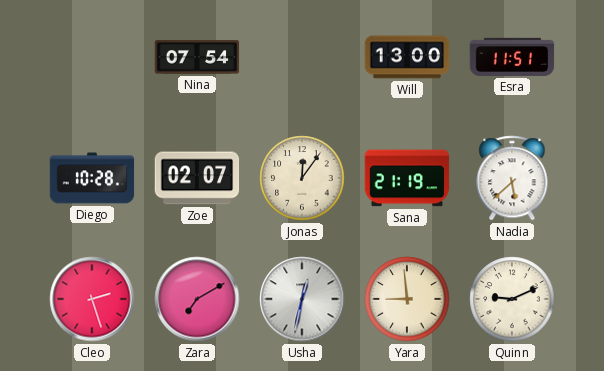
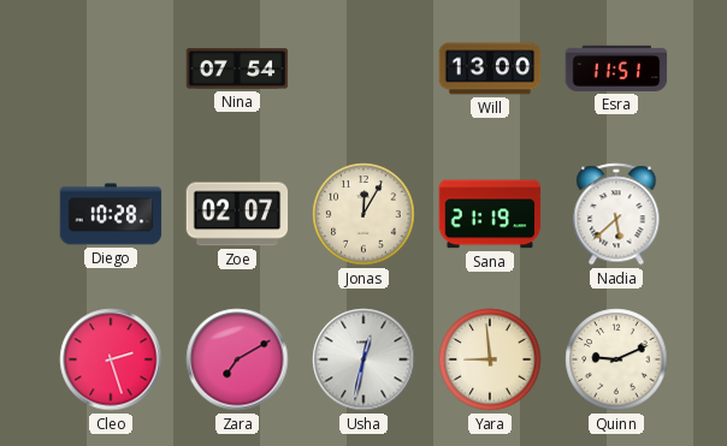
Jonas: 12:06 -> 12:05 (363, 214)
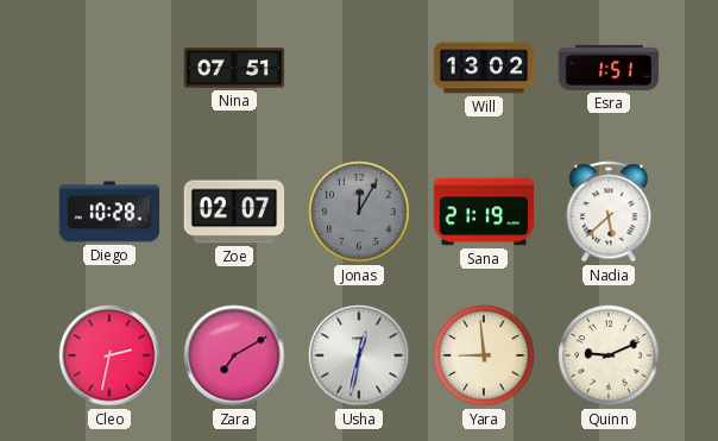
Nina: 07:54 -> 07:51 (234, 68)
Will: 13:00 -> 13:02 (484, 68)
Esra: 11:51 -> 1:51 (609, 68)
Jonas dial: cream -> grey (359, 212)
Cleo: 2:27 -> 2:32 (109, 355)
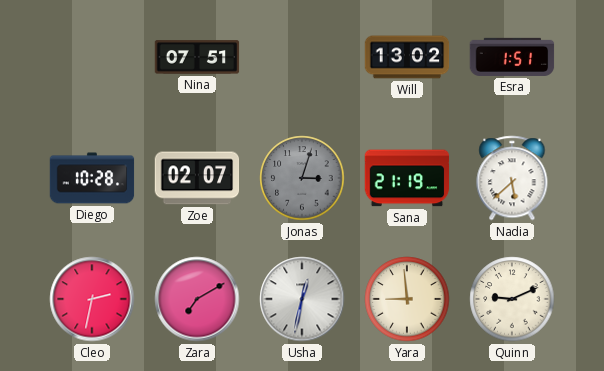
Jonas: 12:05 -> 3:03 (302, 178)
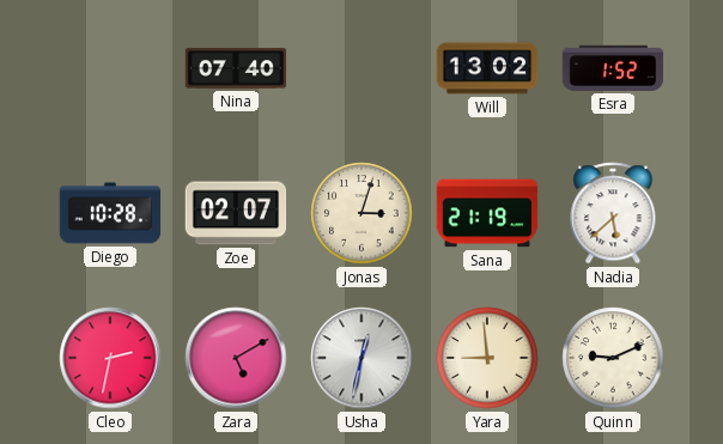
Nina: 07:51 -> 07:40 (236, 68)
Esra: 1:51 -> 1:52 (613, 68)
Jonas dial: grey -> cream (361, 213)
Zara: 7:10 -> 5:10 (236, 358)
